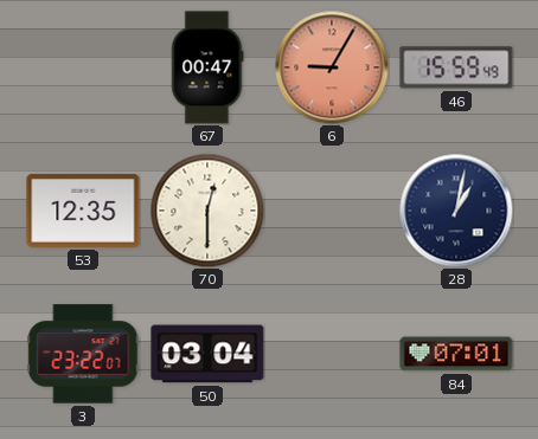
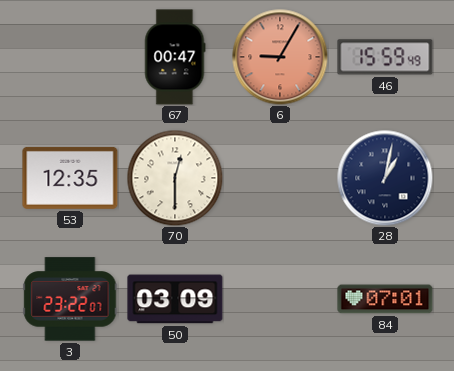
50: 03:04 -> 03:09 (175, 299)
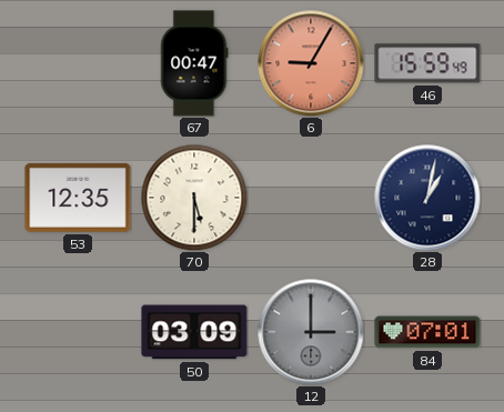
70: 12:30 -> 5:30 (194, 198)
3: 23:22 -> none (70, 299)
12: none -> 3:00 (311, 332)
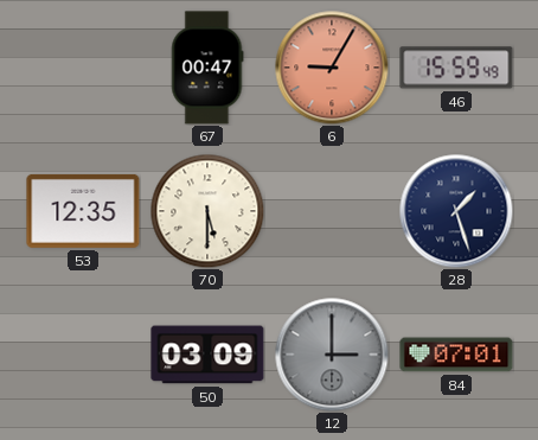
28: 1:02 -> 1:27 (456, 211)
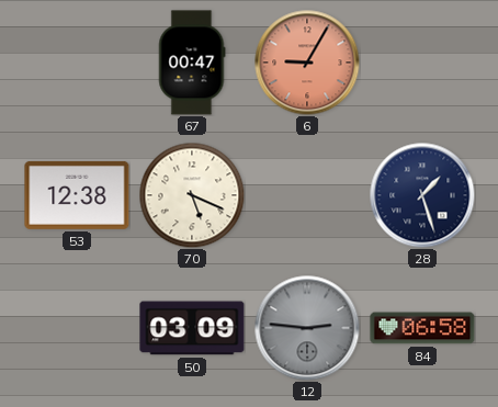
46: 15:59 -> none (456, 68)
53: 12:35 -> 12:38 (77, 195)
70: 5:30 -> 5:19 (192, 195)
12: 3:00 -> 2:46 (307, 328)
84: 07:01 -> 06:58 (422, 328)
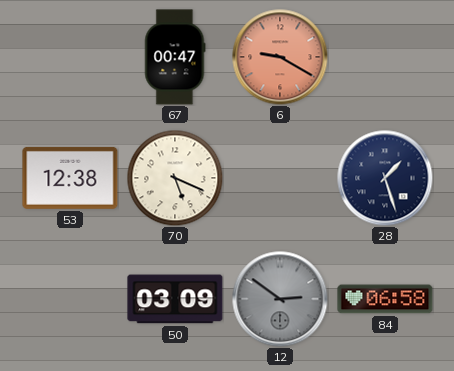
6: 9:05 -> 9:20 (280, 57)
12: 2:46 -> 2:51 (280, 299)
